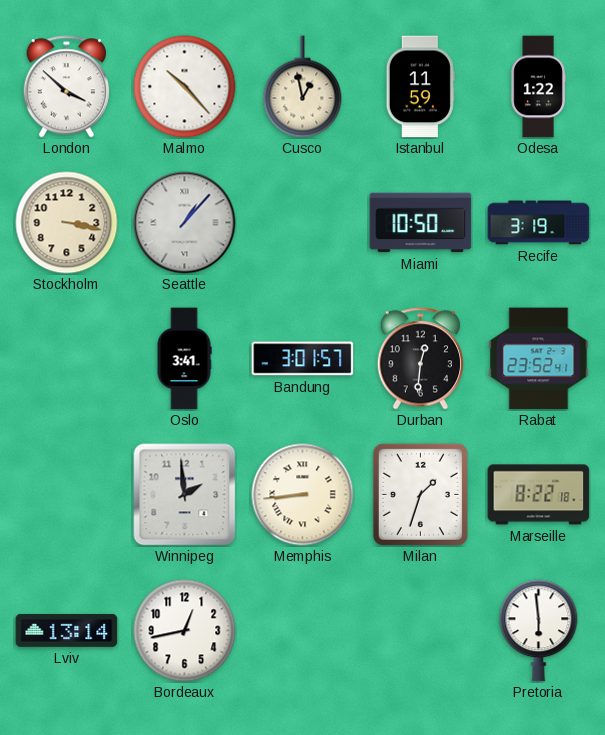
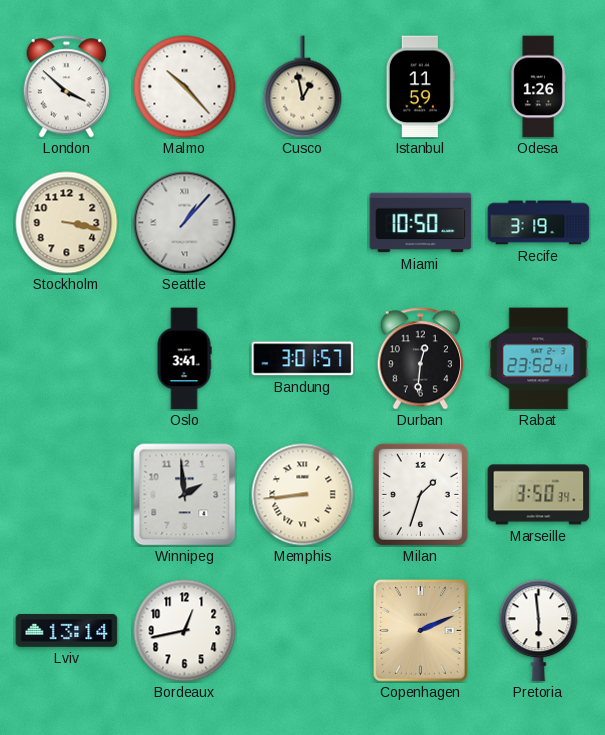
Odesa: 1:22 -> 1:26 (538, 87)
Marseille: 8:22 -> 3:50 (539, 495)
Copenhagen: none -> 2:11 (421, 631)
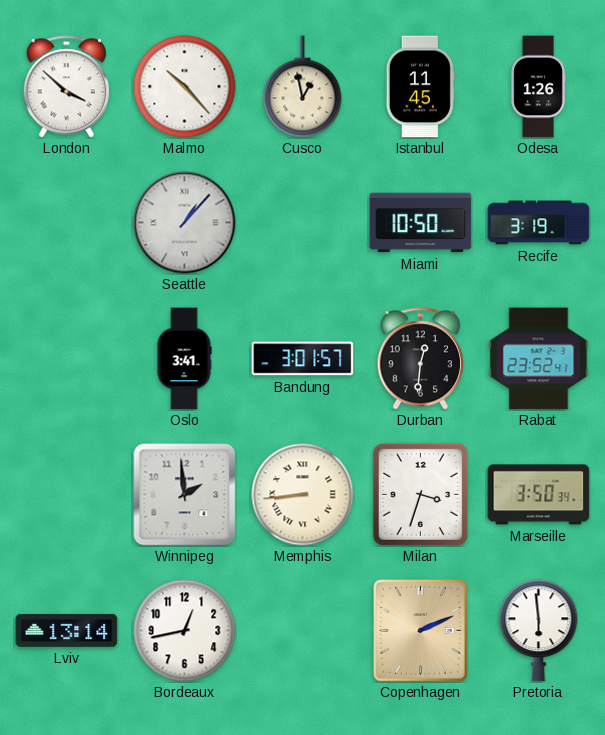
Istanbul: 11:59 -> 11:45 (420, 87)
Stockholm: 3:17 -> none (67, 223)
Milan: 1:33 -> 3:33 (420, 494)
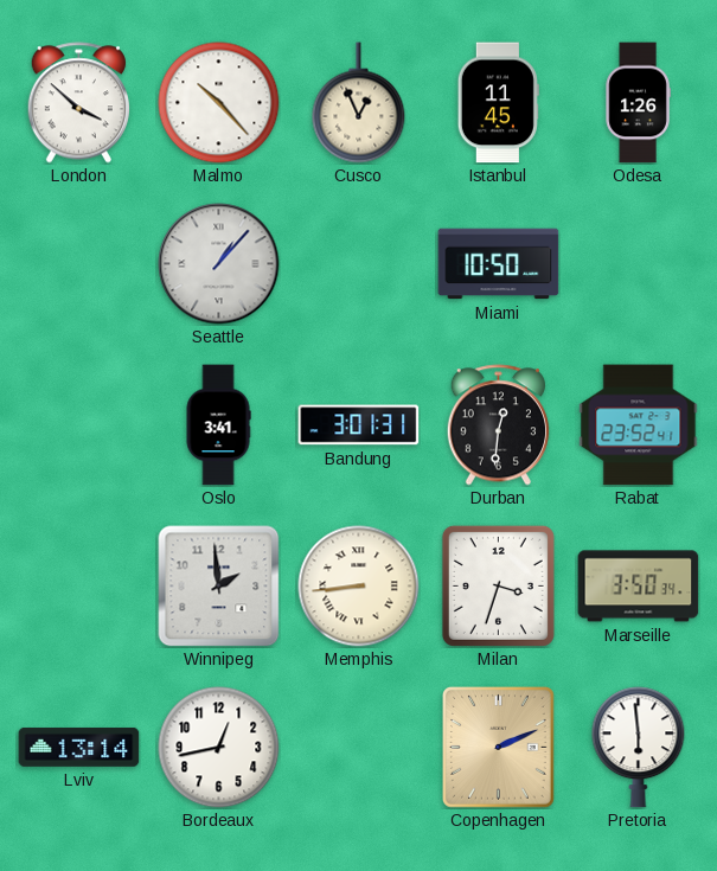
Cusco: 12:58 -> 12:56 (359, 103)
Recife: 3:19 -> none (539, 223)
Bandung: 3:01:57 -> 3:01:31 (359, 425)
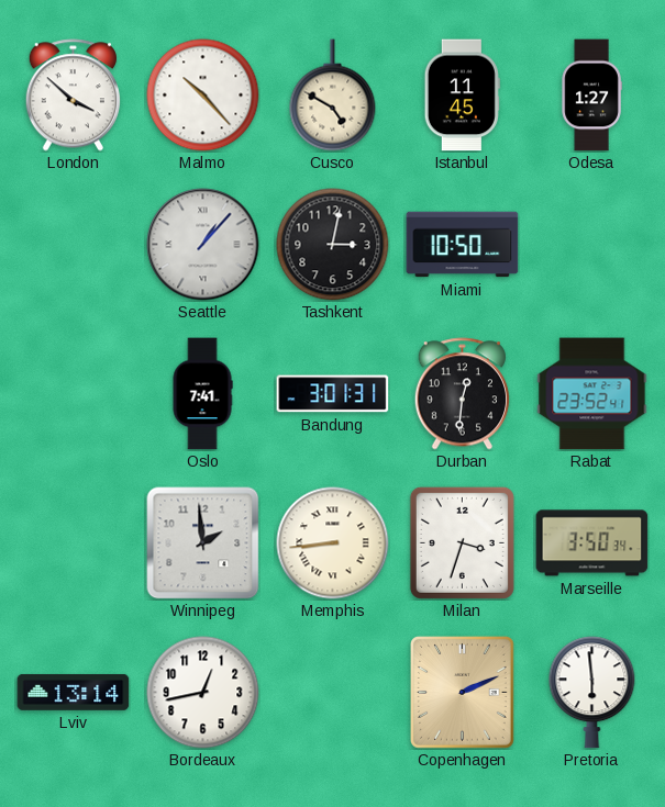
Cusco: 12:56 -> 4:50 (333, 96)
Odesa: 1:26 -> 1:27 (591, 96)
Tashkent: none -> 3:02 (333, 245)
Oslo: 3:41 -> 7:41 (202, 394)
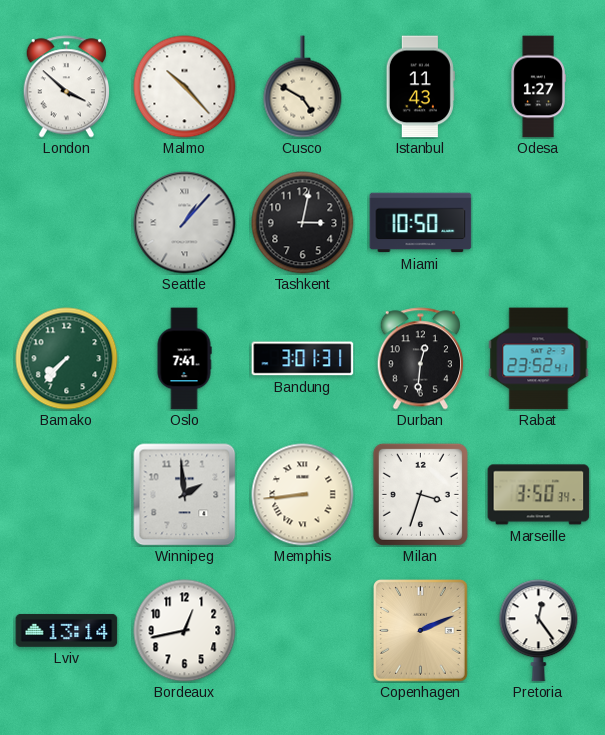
Istanbul: 11:45 -> 11:43 (420, 87)
Bamako: none -> 7:37 (67, 359)
Pretoria: 5:59 -> 12:24 (539, 631)
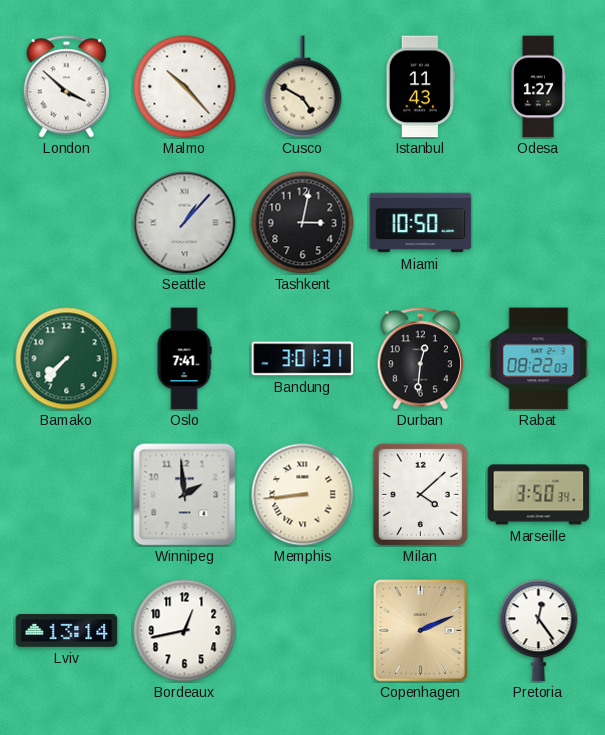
Rabat: 23:52 -> 08:22 (539, 359)
Milan: 3:33 -> 4:08 (420, 494)
